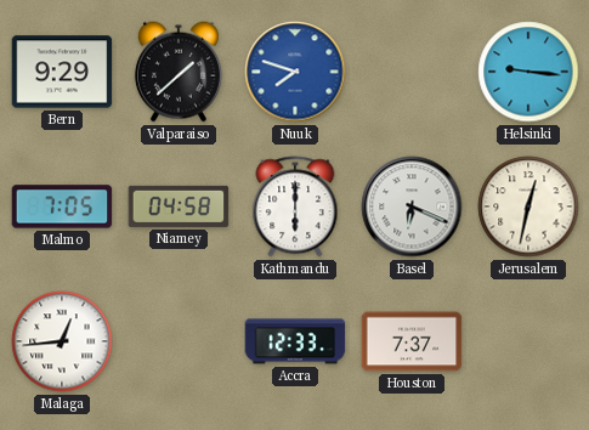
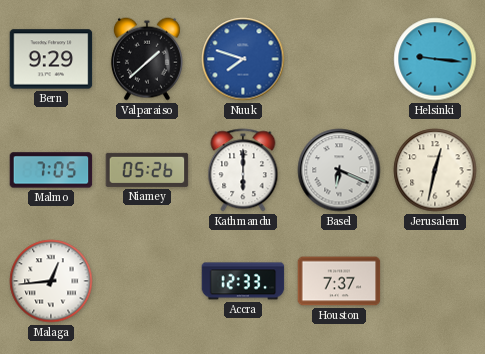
Niamey: 04:58 -> 05:26 (147, 170)
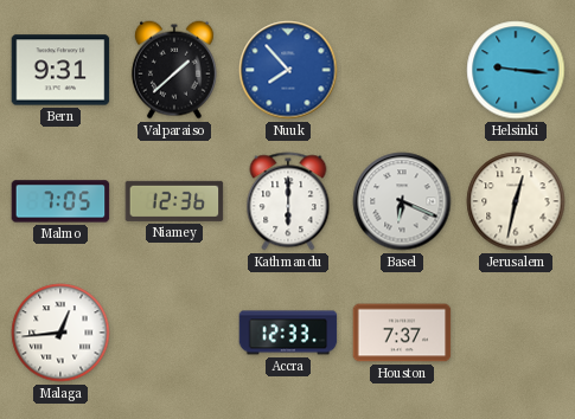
Bern: 9:29 -> 9:31 (60, 70)
Nuuk: 7:48 -> 7:53 (288, 70)
Niamey: 05:26 -> 12:36 (174, 201)
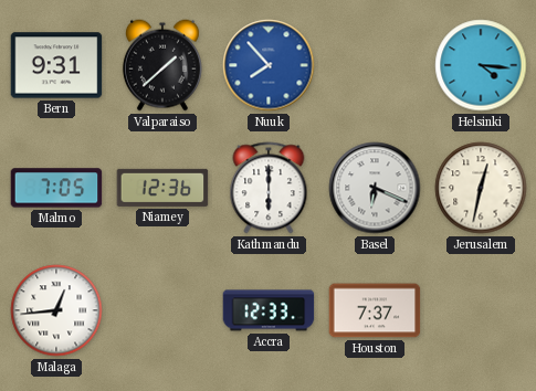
Helsinki: 9:16 -> 4:16 (481, 65)
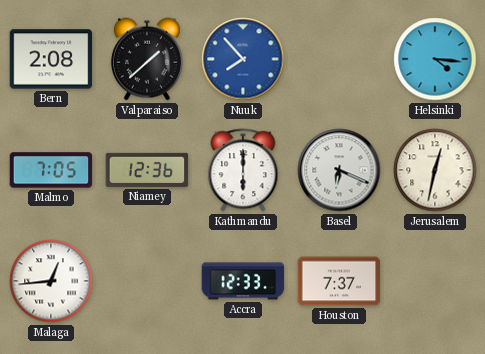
Bern: 9:31 -> 2:08 (51, 59)
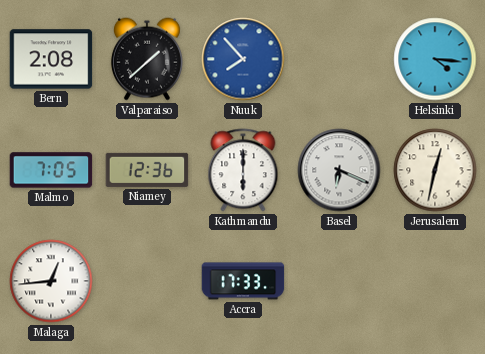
Accra: 12:33 -> 17:33 (243, 281)
Houston: 7:37 -> none (339, 281)
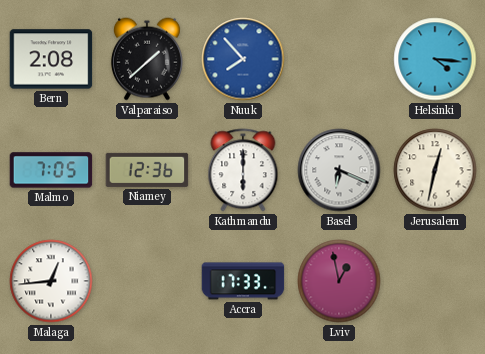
Lviv: none -> 12:58 (339, 281)
